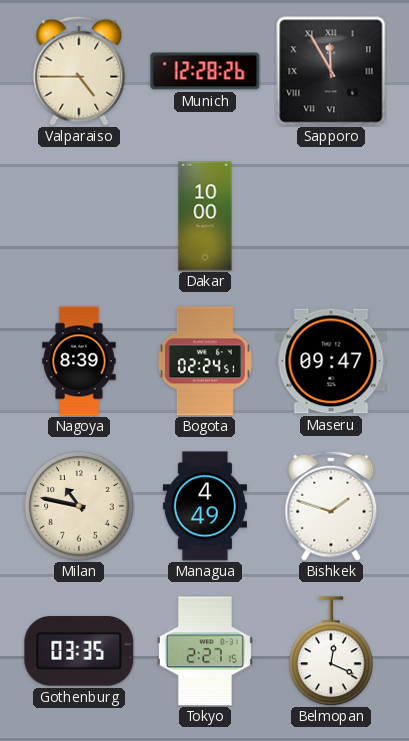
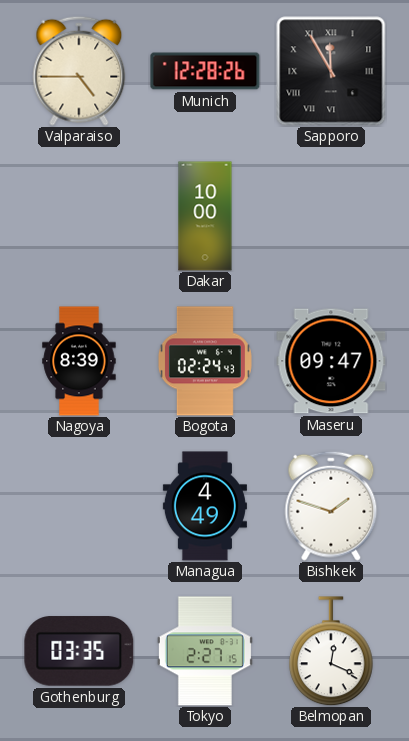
Bogota: 02:24:51 -> 02:24:43 (205, 361)
Milan: 10:47 -> none (79, 506)
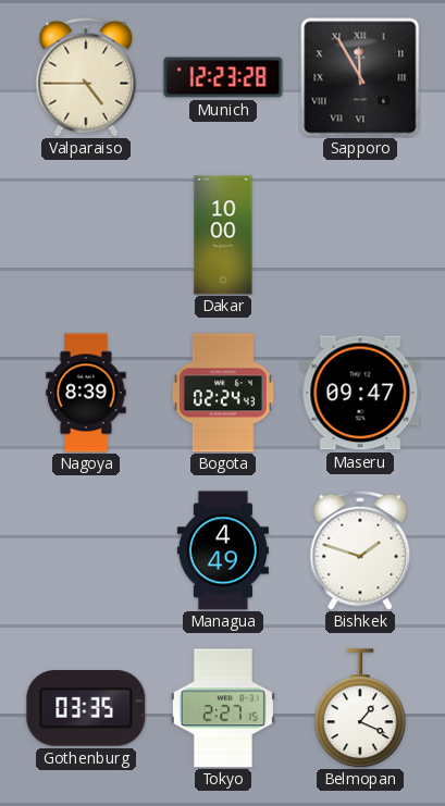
Munich: 12:28 -> 12:23 (223, 77)
Belmopan: 12:19 -> 1:19 (361, 708)
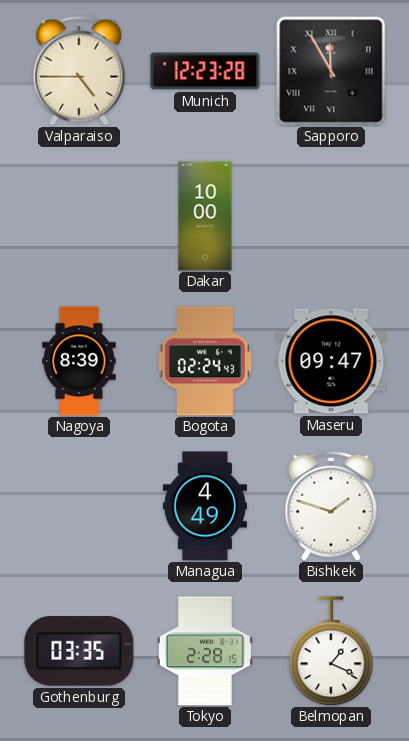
Tokyo: 2:27 -> 2:28 (205, 651)
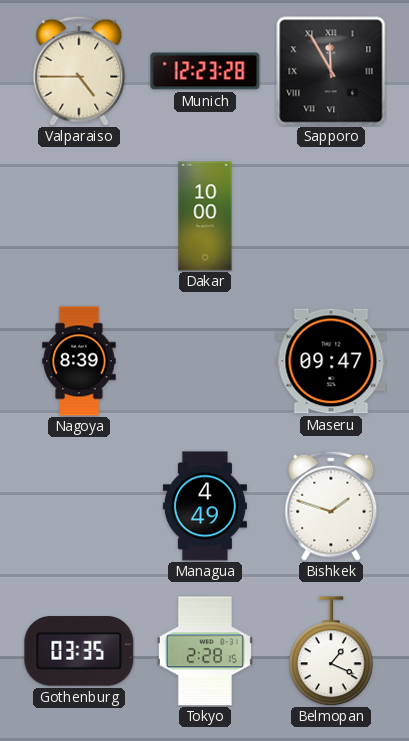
Bogota: 02:24 -> none (205, 361)
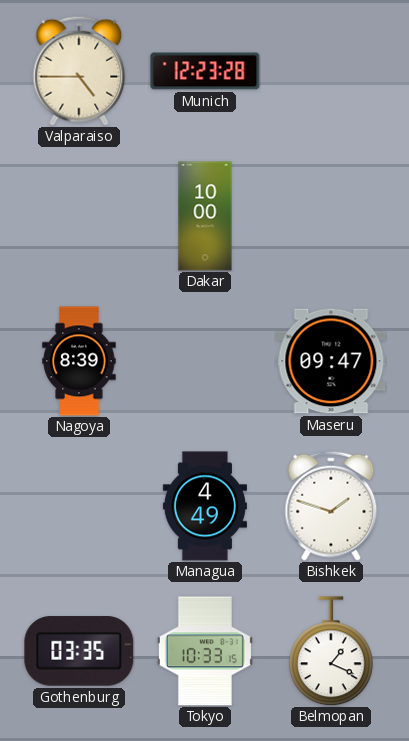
Sapporo: 11:55 -> none (331, 71)
Tokyo: 2:28 -> 10:33 (205, 651)
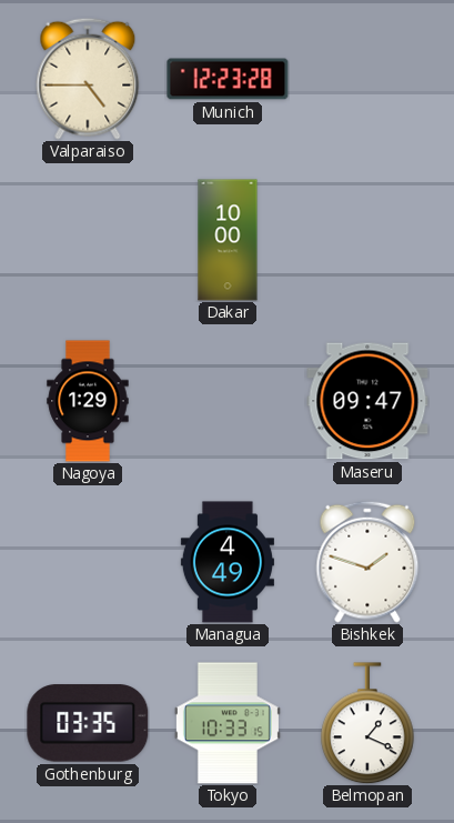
Nagoya: 8:39 -> 1:29 (88, 401)
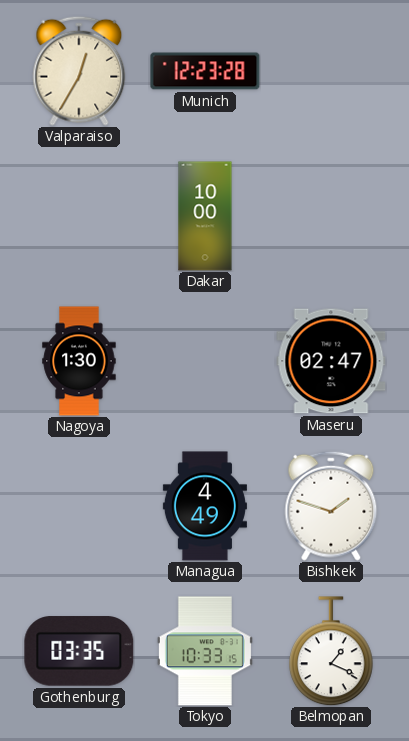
Valparaiso: 4:45 -> 12:35 (79, 71)
Nagoya: 1:29 -> 1:30 (79, 361)
Maseru: 09:47 -> 02:47 (331, 361)
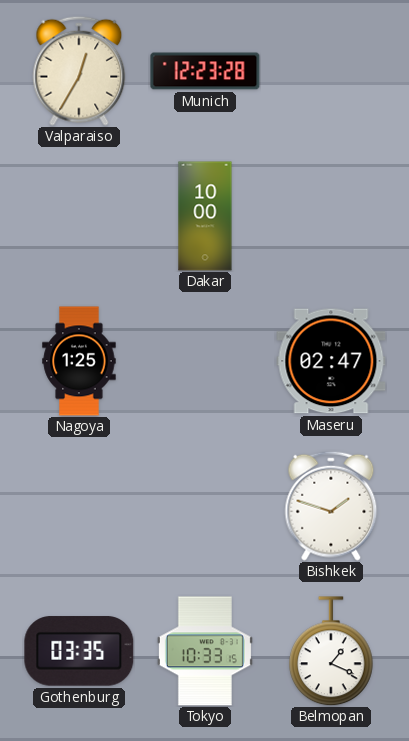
Nagoya: 1:30 -> 1:25 (79, 361)
Managua: 4:49 -> none (205, 506)
